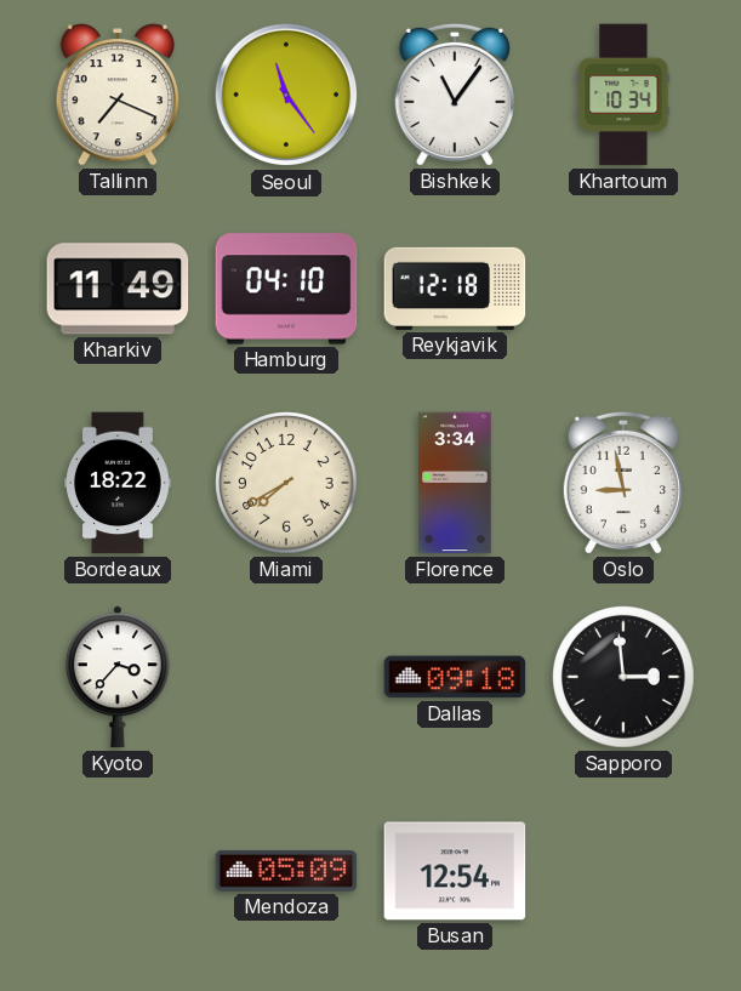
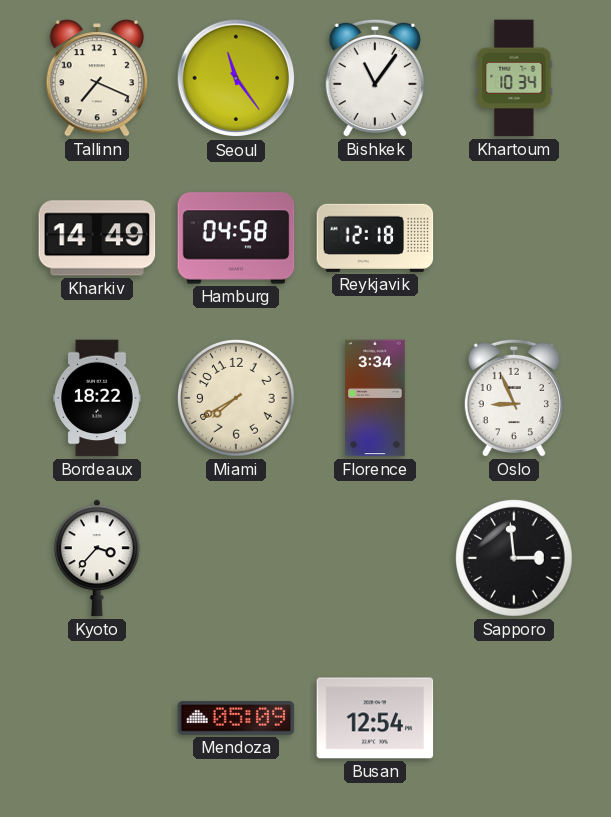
Kharkiv: 11:49 -> 14:49 (97, 238)
Hamburg: 04:10 -> 04:58 (236, 238)
Oslo: 8:58 -> 8:56 (514, 398)
Dallas: 09:18 -> none (455, 677)
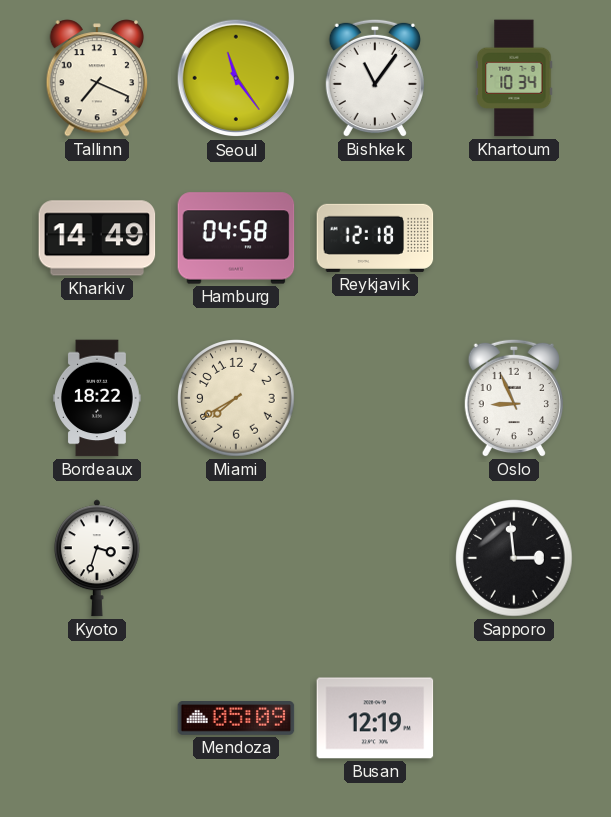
Florence: 3:34 -> none (375, 398)
Kyoto: 3:37 -> 3:33 (97, 558)
Busan: 12:54 -> 12:19 (375, 718)
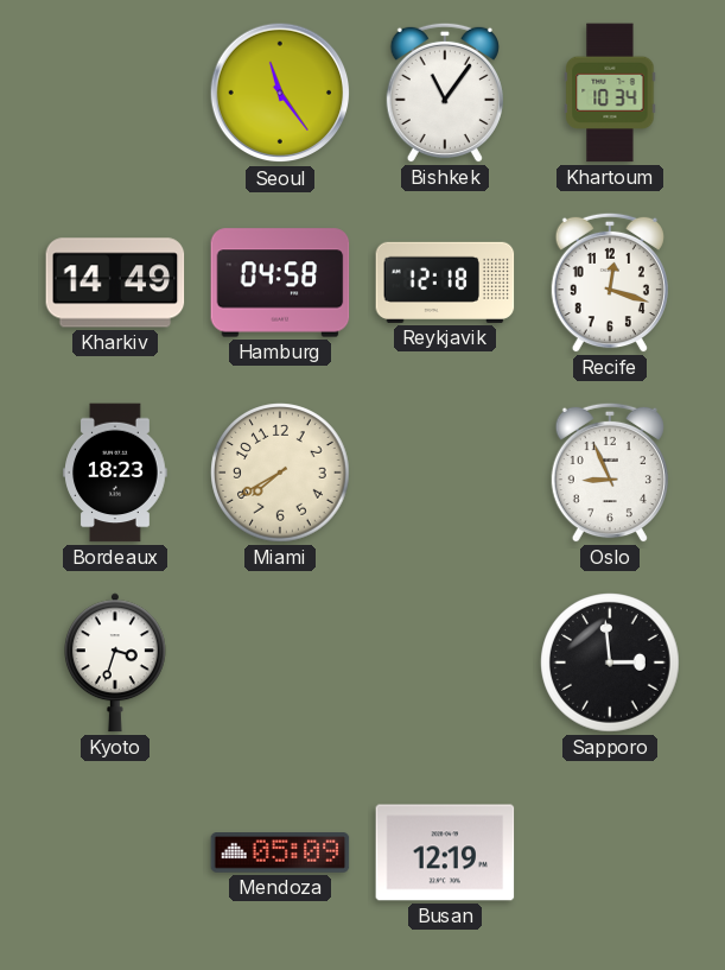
Tallinn: 7:19 -> none (97, 78)
Recife: none -> 12:18 (610, 283)
Bordeaux: 18:22 -> 18:23 (116, 473)
